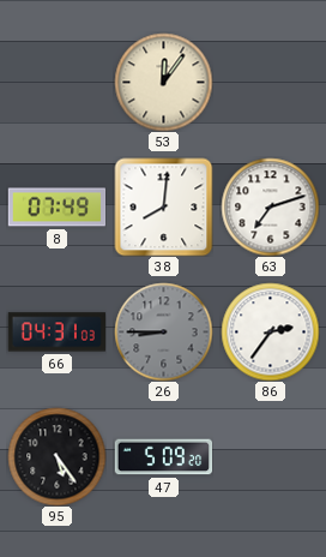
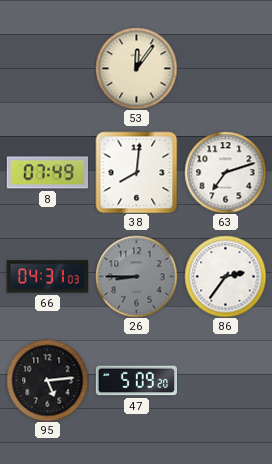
95: 5:24 -> 5:14 (47, 380)
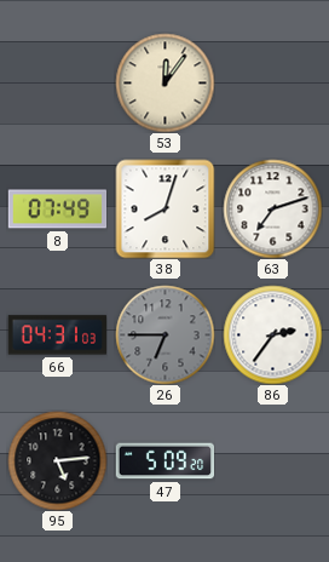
38: 8:01 -> 8:03 (164, 208)
26: 8:45 -> 6:45 (164, 334)
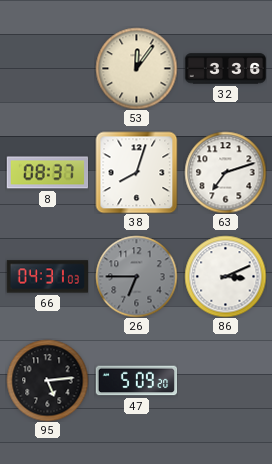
32: none -> 3:36 (225, 69)
8: 07:49 -> 08:37 (47, 173)
86: 2:36 -> 3:11 (225, 276)
